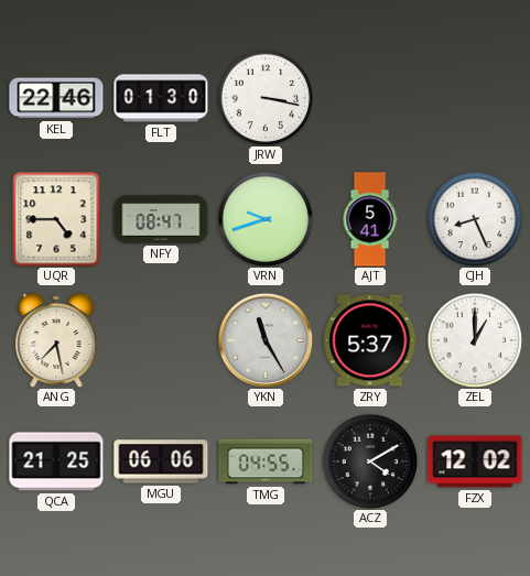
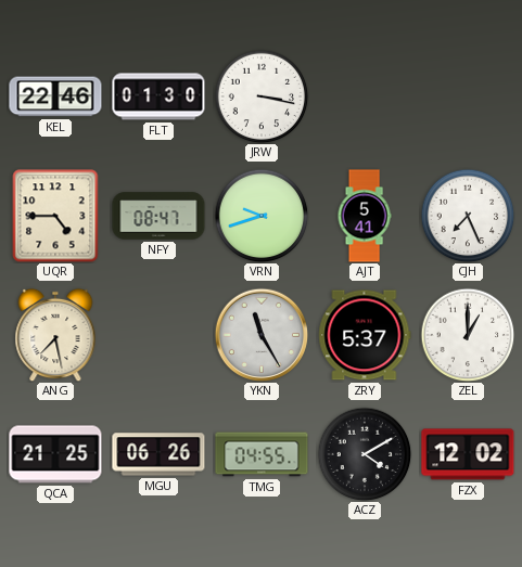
CJH: 8:26 -> 7:26 (468, 216)
MGU: 06:06 -> 06:26 (158, 454)
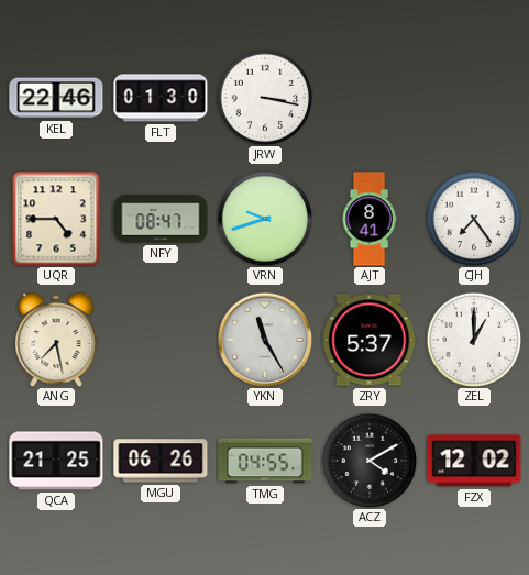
AJT: 5:41 -> 8:41 (370, 219)
CJH: 7:26 -> 7:24 (474, 219)
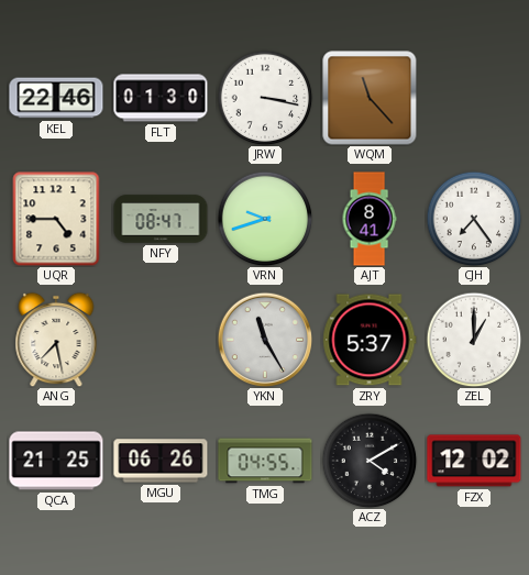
WQM: none -> 11:23 (370, 98)
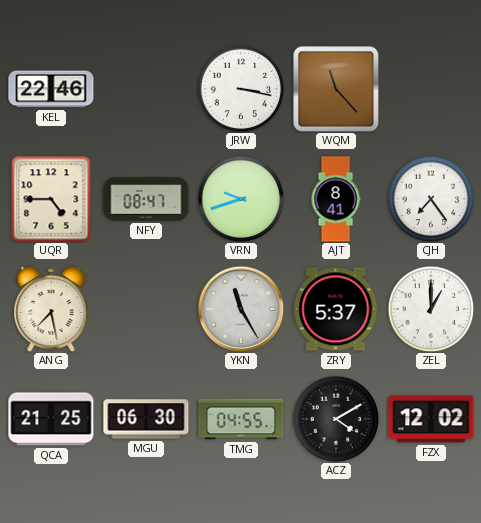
FLT: 01:30 -> none (161, 98)
MGU: 06:26 -> 06:30 (146, 419)
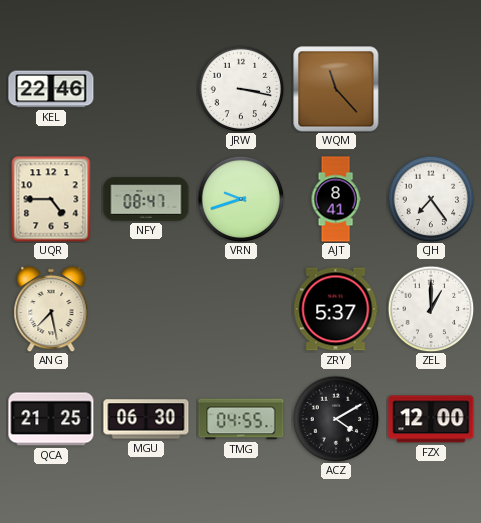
YKN: 11:25 -> none (241, 309)
FZX: 12:02 -> 12:00 (431, 419)
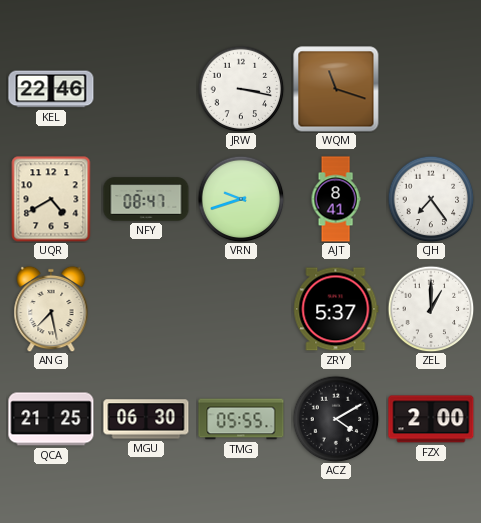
WQM: 11:23 -> 11:18 (336, 89)
UQR: 4:45 -> 4:40 (51, 199)
TMG: 04:55 -> 05:55 (241, 419)
FZX: 12:00 -> 2:00 (431, 419)
